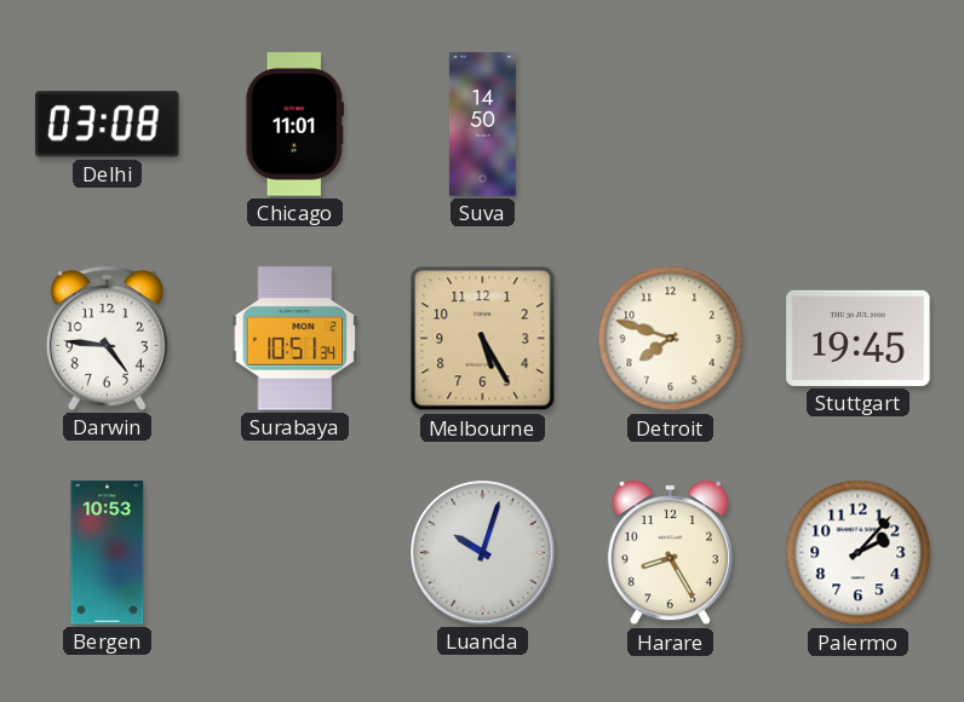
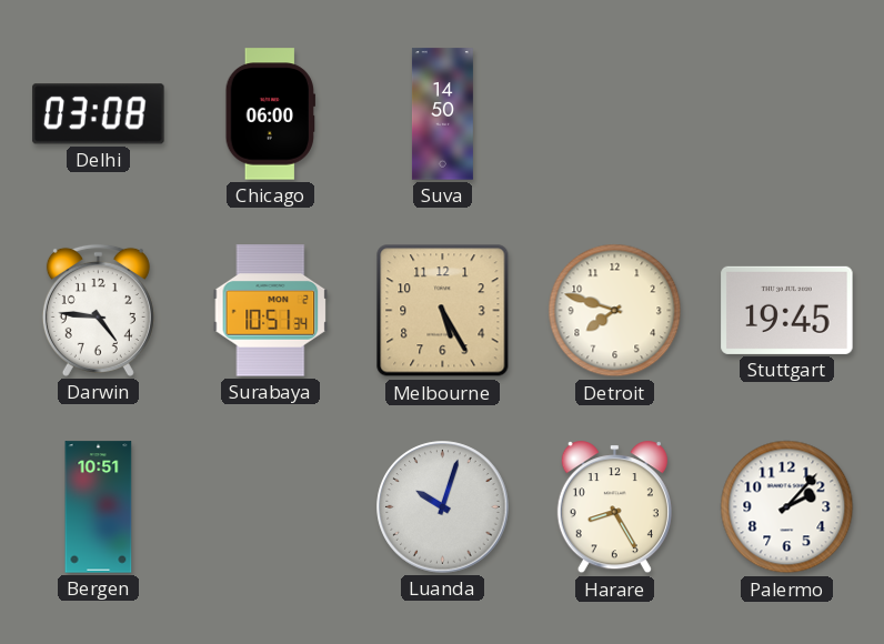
Chicago: 11:01 -> 06:00 (270, 114)
Bergen: 10:53 -> 10:51 (99, 507)
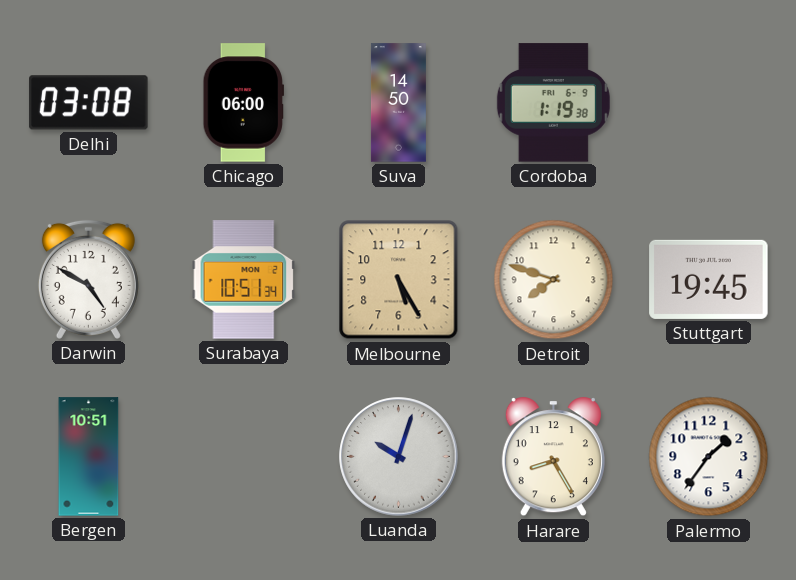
Cordoba: none -> 1:19 (553, 103)
Darwin: 4:46 -> 4:50 (88, 279)
Palermo: 2:07 -> 1:36 (709, 457)
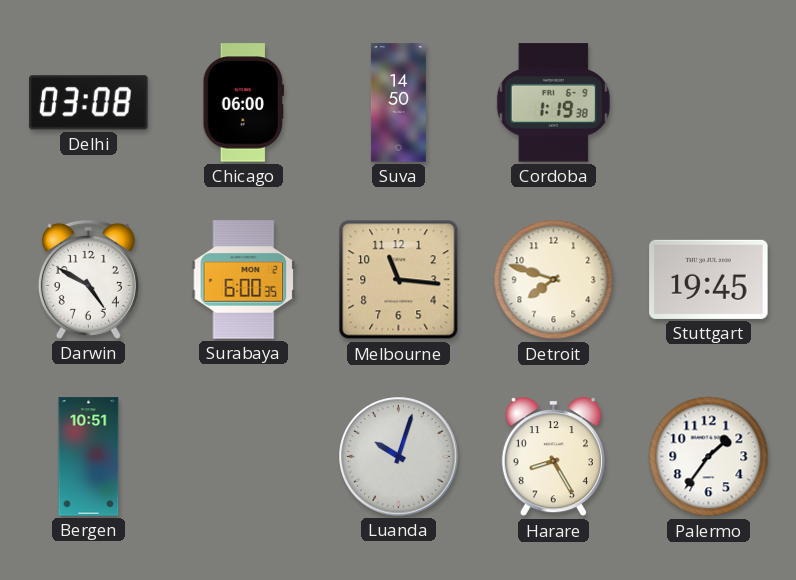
Surabaya: 10:51 -> 6:00 (244, 280)
Melbourne: 5:25 -> 11:16 (399, 280)
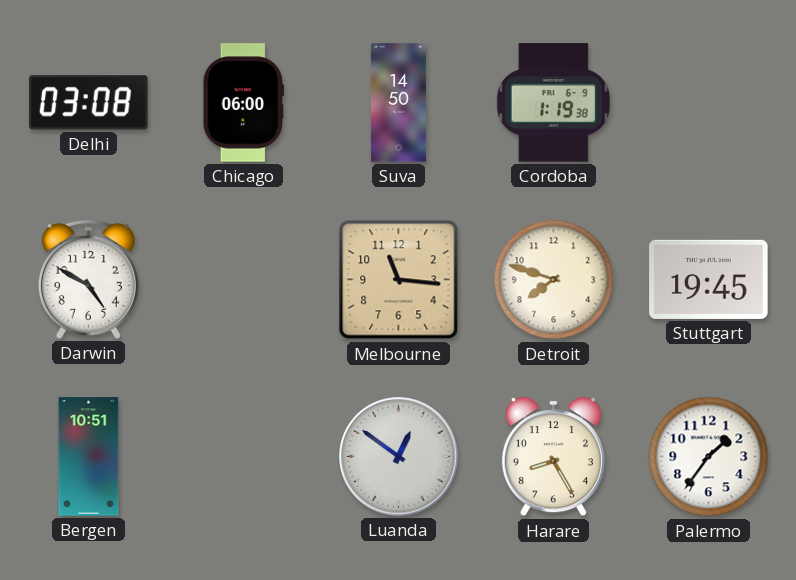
Surabaya: 6:00 -> none (244, 280)
Luanda: 10:03 -> 12:51 (399, 457)
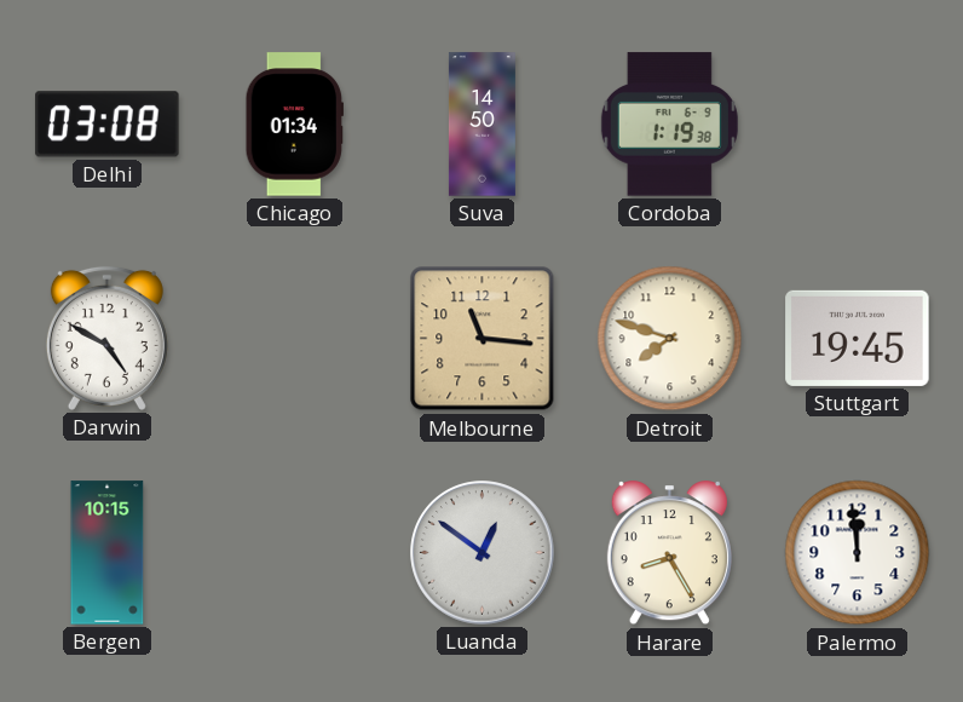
Chicago: 06:00 -> 01:34 (294, 125)
Bergen: 10:51 -> 10:15 (108, 553)
Palermo: 1:36 -> 11:59 (858, 553)
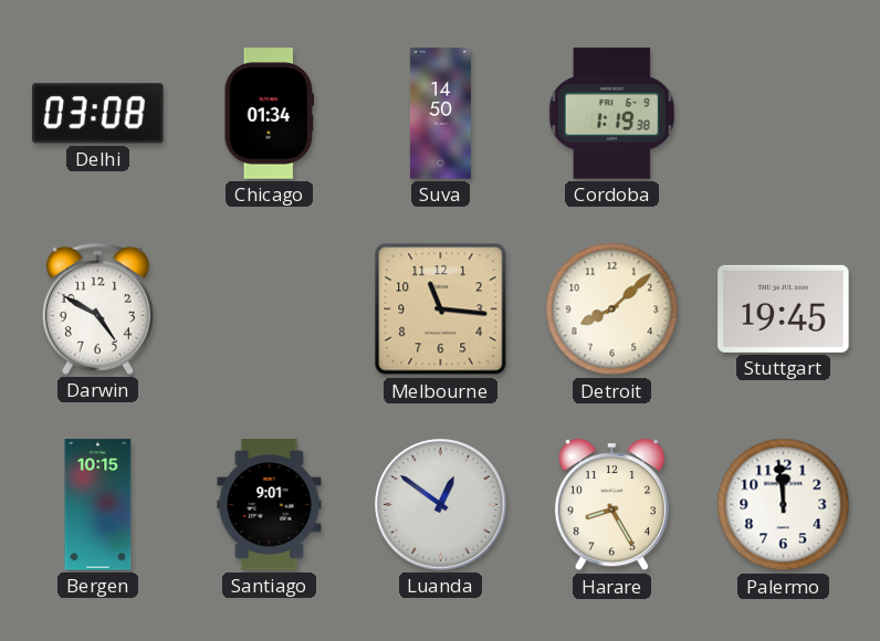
Detroit: 7:48 -> 8:08 (612, 309)
Santiago: none -> 9:01 (270, 505)
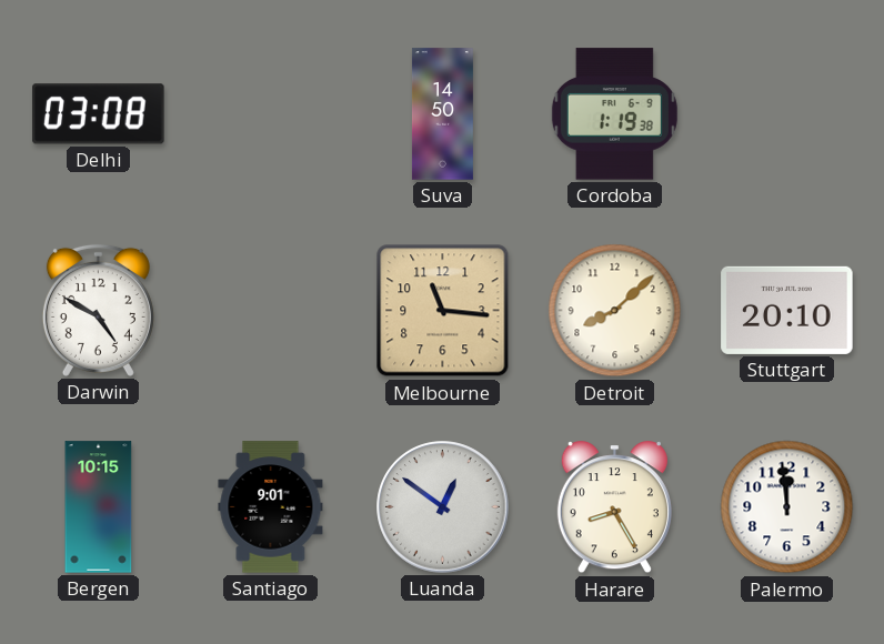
Chicago: 01:34 -> none (269, 114)
Stuttgart: 19:45 -> 20:10 (787, 310)
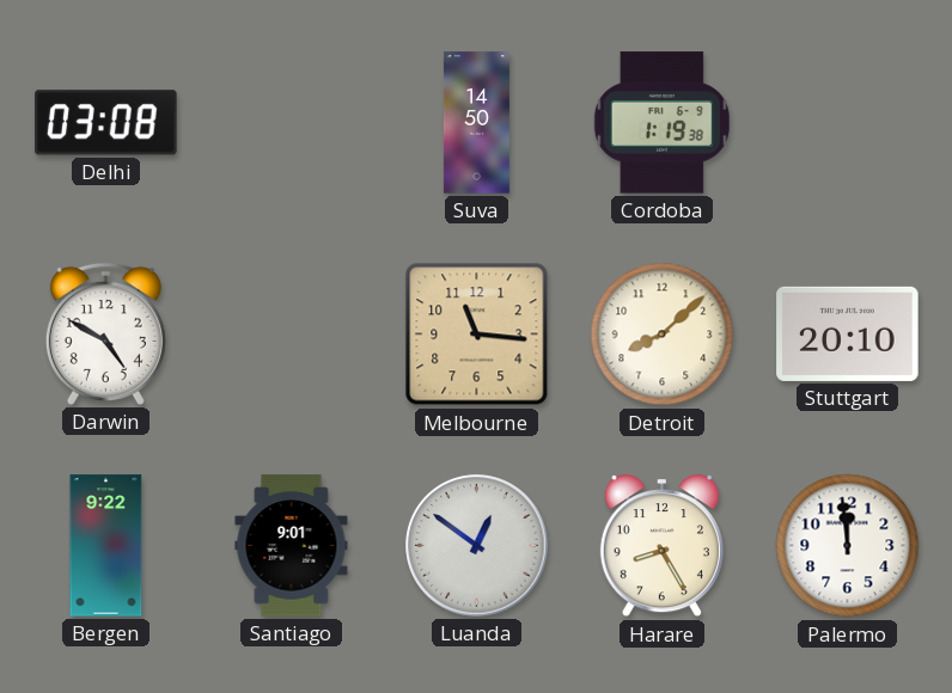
Bergen: 10:15 -> 9:22 (106, 546)
